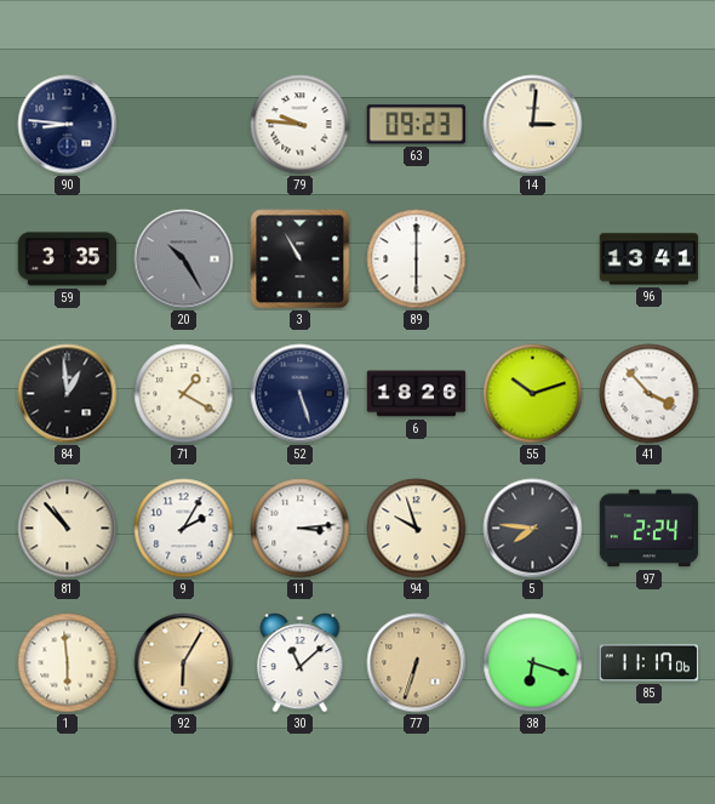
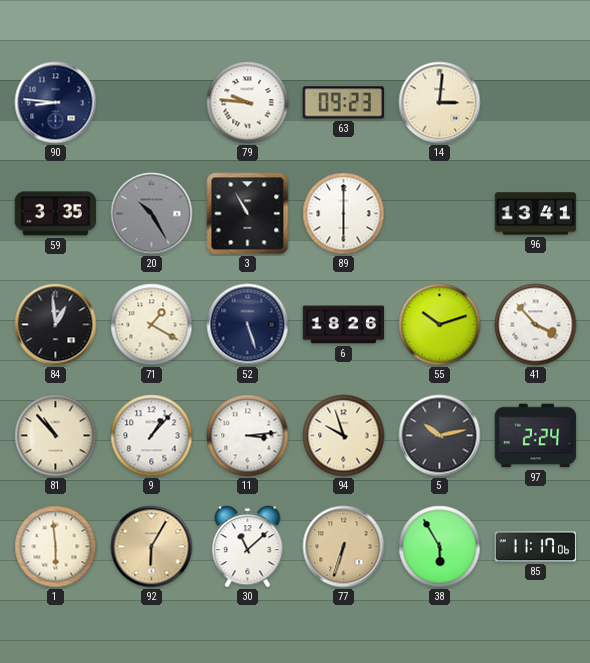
9: 2:05 -> 1:07 (152, 436)
5: 7:46 -> 10:13 (440, 436)
38: 6:18 -> 5:55 (440, 547)
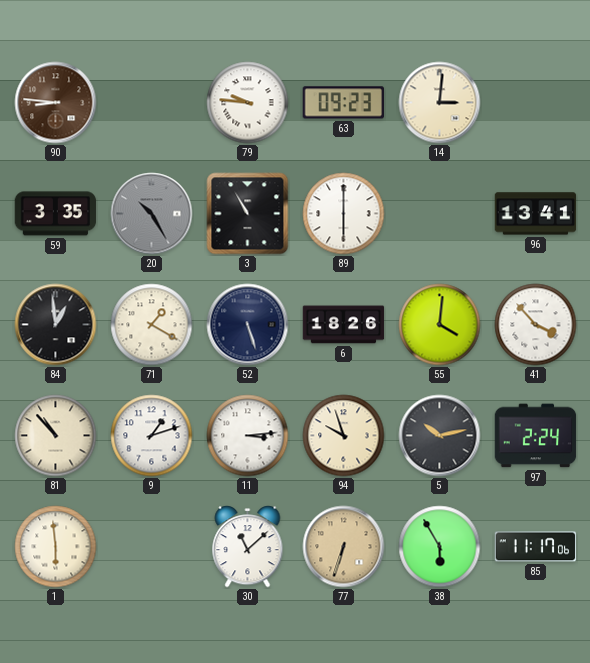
90 dial: navy -> brown (56, 103)
55: 10:12 -> 4:01 (440, 325)
9: 1:07 -> 1:12 (152, 436)
92: 6:05 -> none (152, 547)
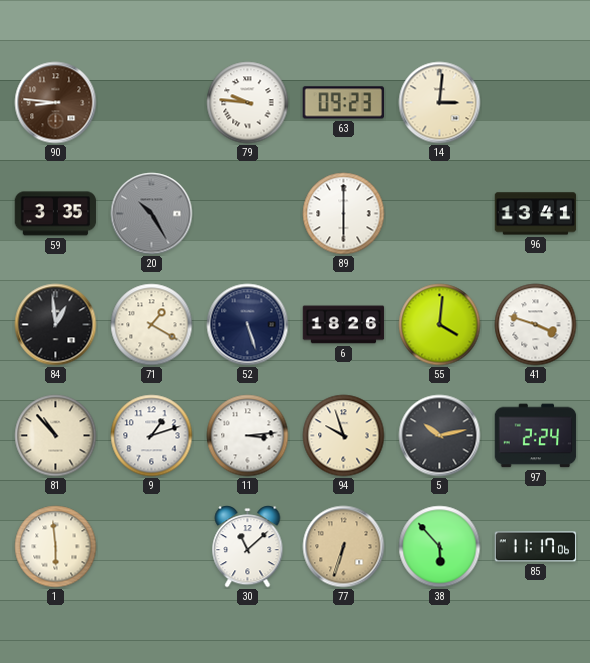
3: 10:55 -> none (248, 214)
41: 3:53 -> 3:48 (536, 325)
38: 5:55 -> 5:53 (440, 547)
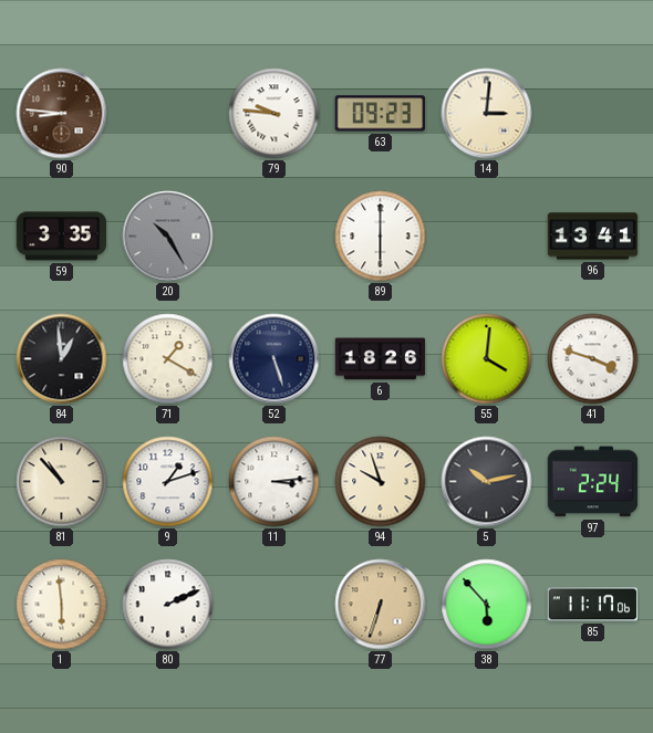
80: none -> 2:11 (168, 605)
30: 11:08 -> none (248, 547)
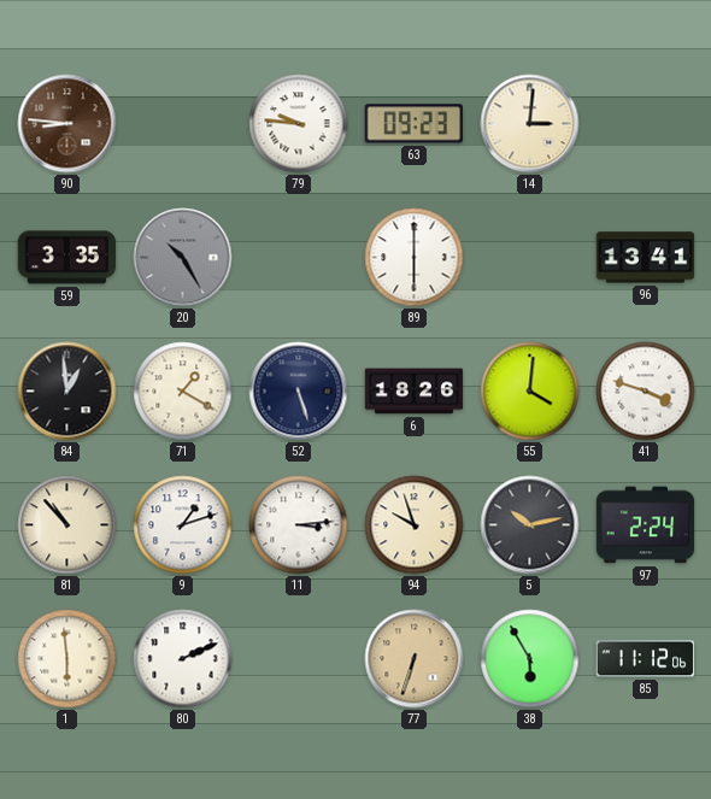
38: 5:53 -> 5:55 (530, 659)
85: 11:17 -> 11:12 (646, 659)
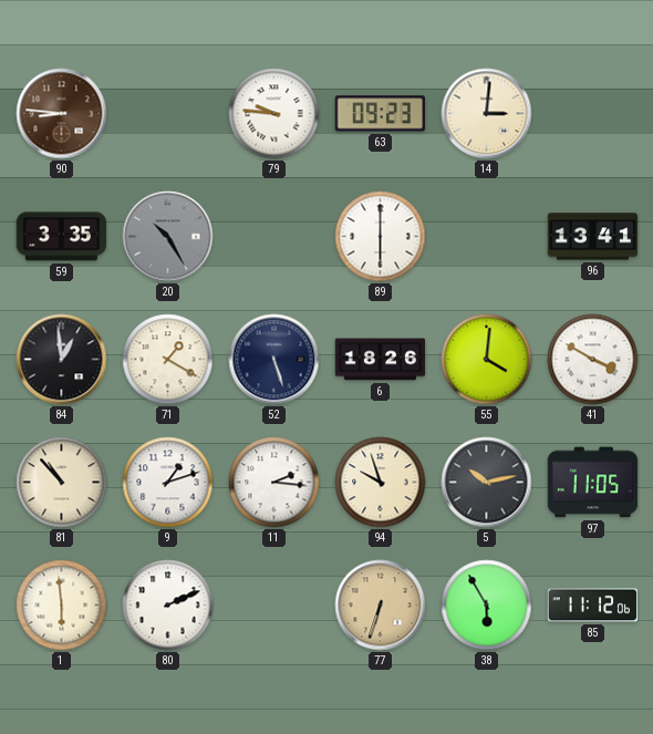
41: 3:48 -> 3:50 (593, 360)
11: 3:14 -> 2:16 (274, 483)
97: 2:24 -> 11:05 (593, 483)
